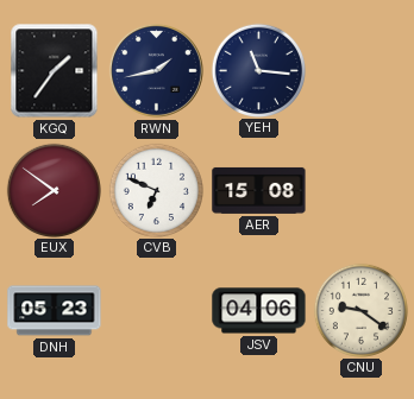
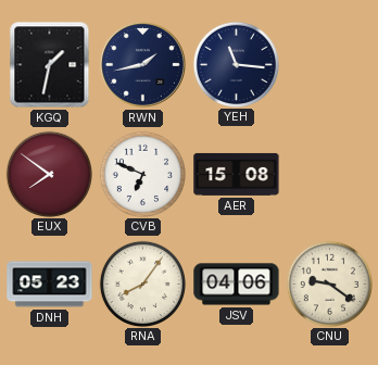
KGQ: 1:36 -> 1:32 (50, 65)
RNA: none -> 8:06 (142, 284)
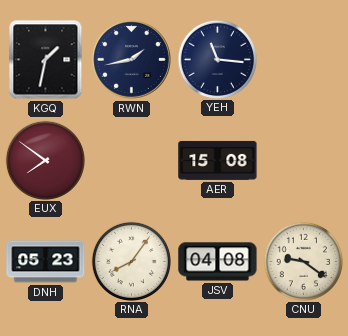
CVB: 6:49 -> none (142, 174)
JSV: 04:06 -> 04:08 (218, 262)
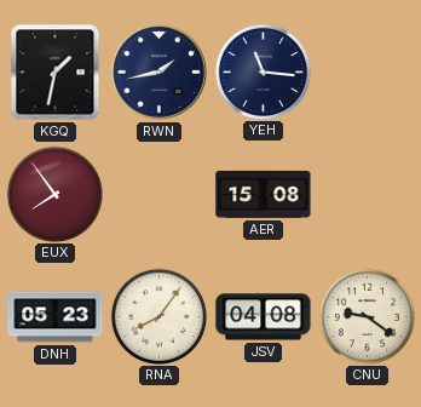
EUX: 7:51 -> 7:54 (54, 194)
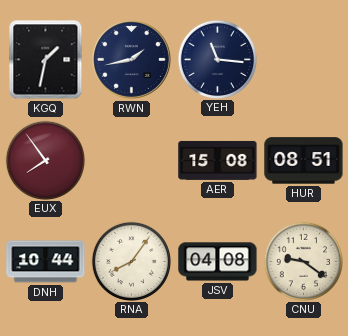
HUR: none -> 08:51 (304, 161)
DNH: 05:23 -> 10:44 (46, 262)
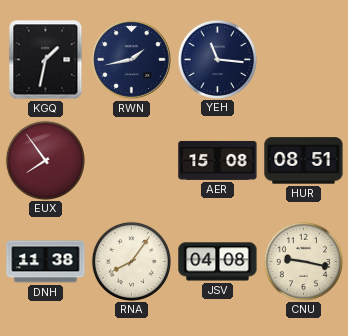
DNH: 10:44 -> 11:38 (46, 262)
CNU: 9:21 -> 9:17 (303, 261)
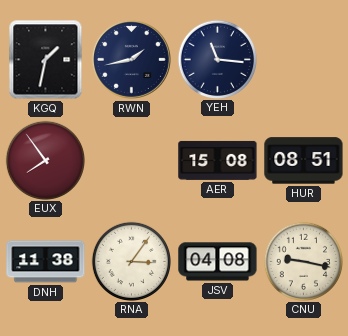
RNA: 8:06 -> 3:06 (131, 261)
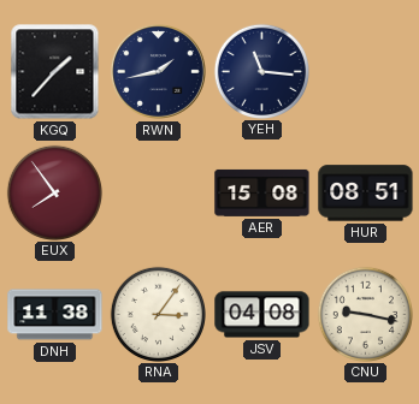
KGQ: 1:32 -> 1:37 (55, 72)
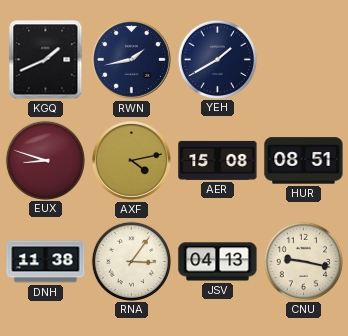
KGQ: 1:37 -> 1:41 (46, 60)
YEH: 11:16 -> 1:40 (217, 59)
EUX: 7:54 -> 8:48 (45, 160)
AXF: none -> 4:13 (131, 160)
JSV: 04:08 -> 04:13 (218, 262)
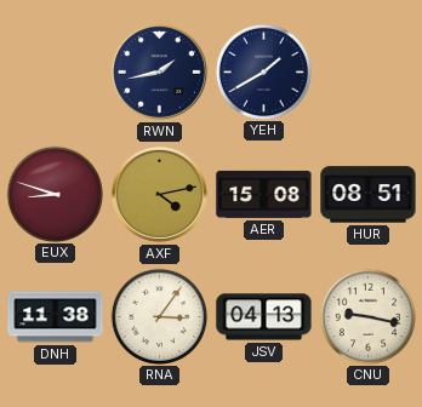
KGQ: 1:41 -> none (46, 60)
